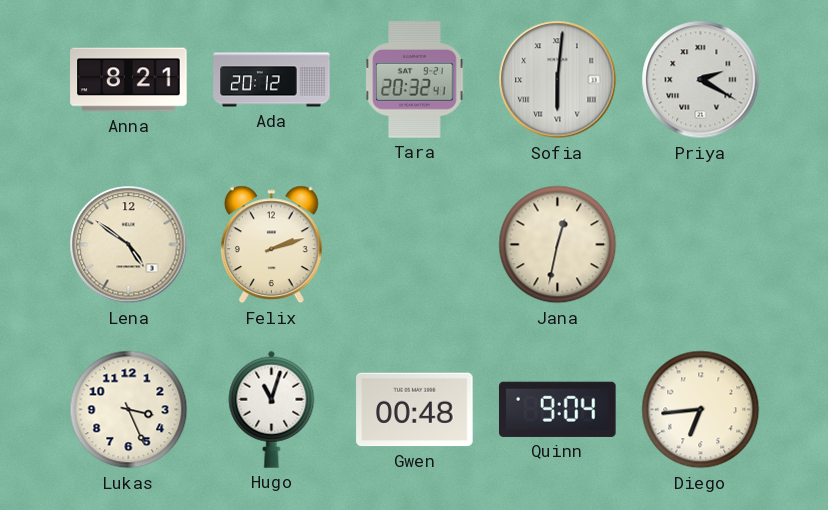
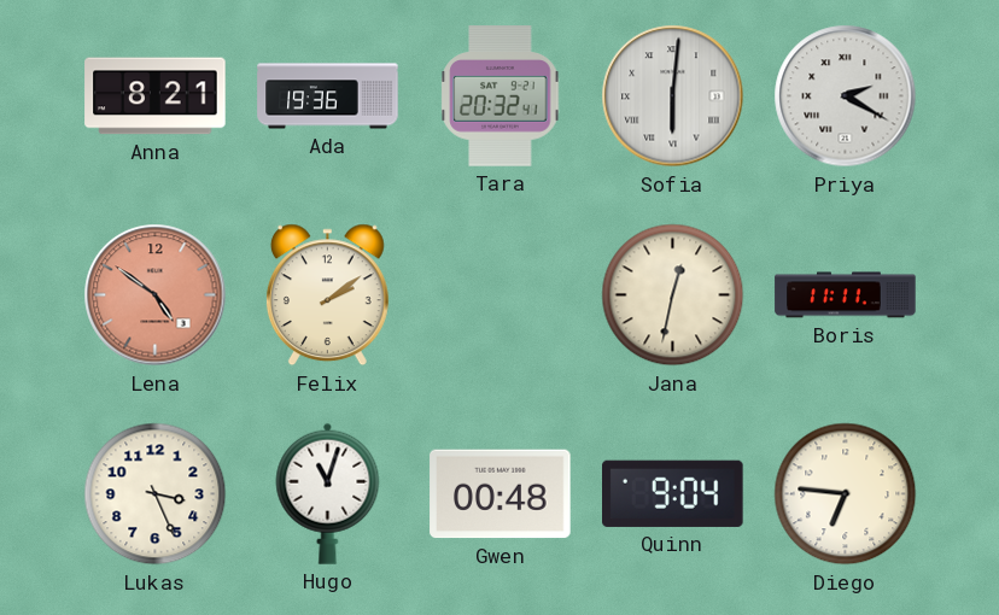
Ada: 20:12 -> 19:36 (328, 96)
Lena dial: cream -> salmon (156, 295)
Felix: 2:12 -> 2:09 (327, 295)
Boris: none -> 11:11 (846, 295)
Diego: 6:44 -> 6:46 (846, 494)
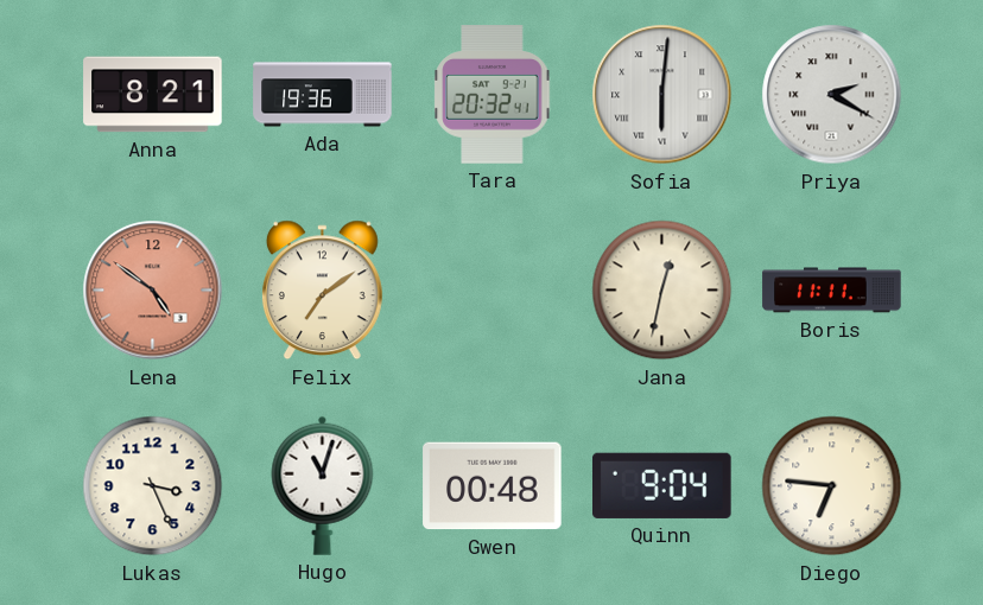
Felix: 2:09 -> 7:09 (322, 291)
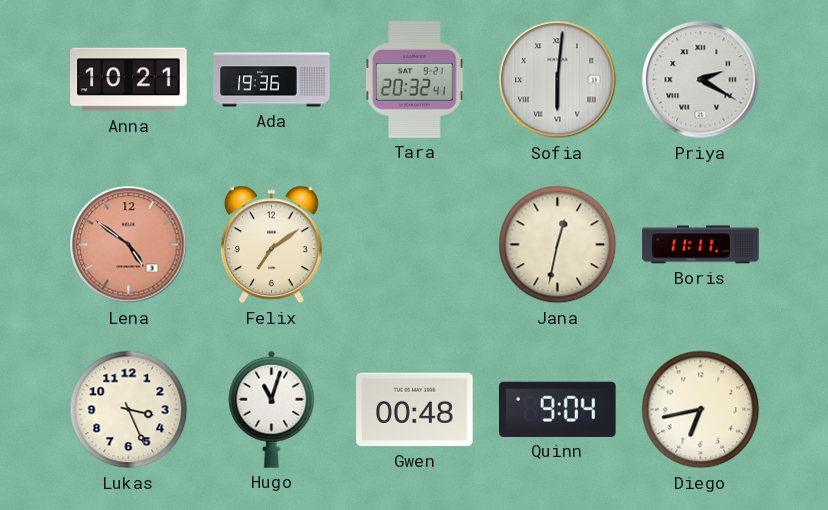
Anna: 8:21 -> 10:21 (129, 80)
Diego: 6:46 -> 6:43 (701, 410)
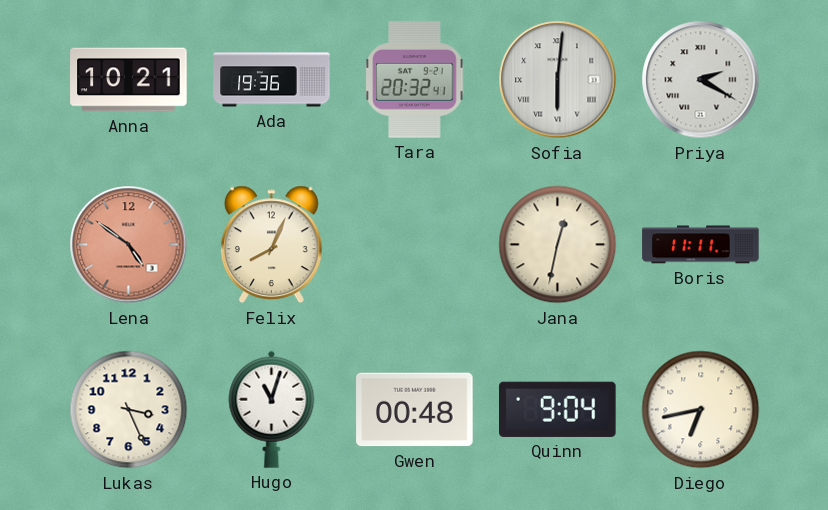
Felix: 7:09 -> 8:04 (271, 245)
